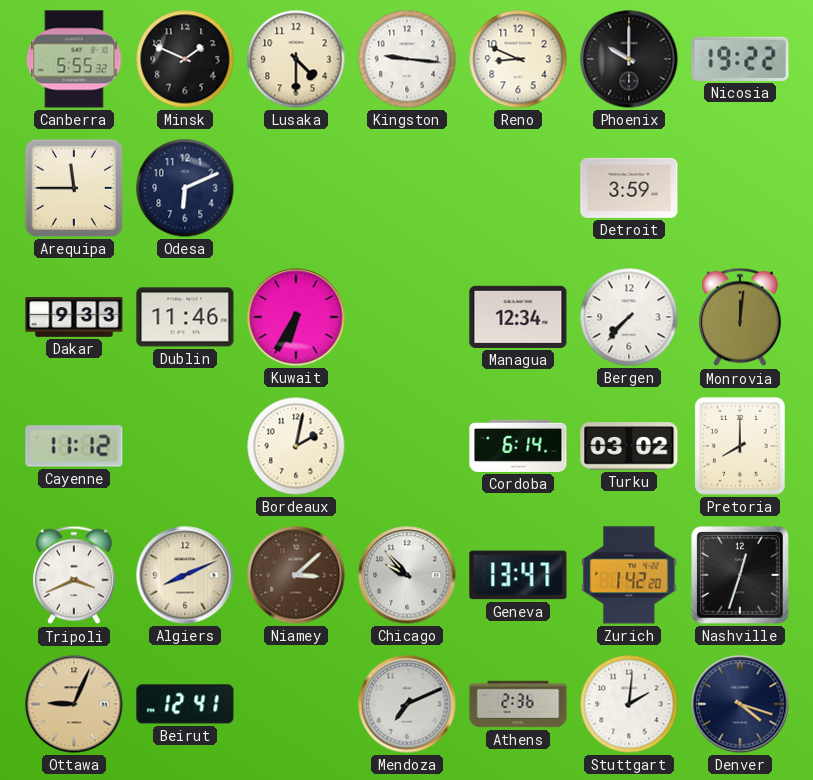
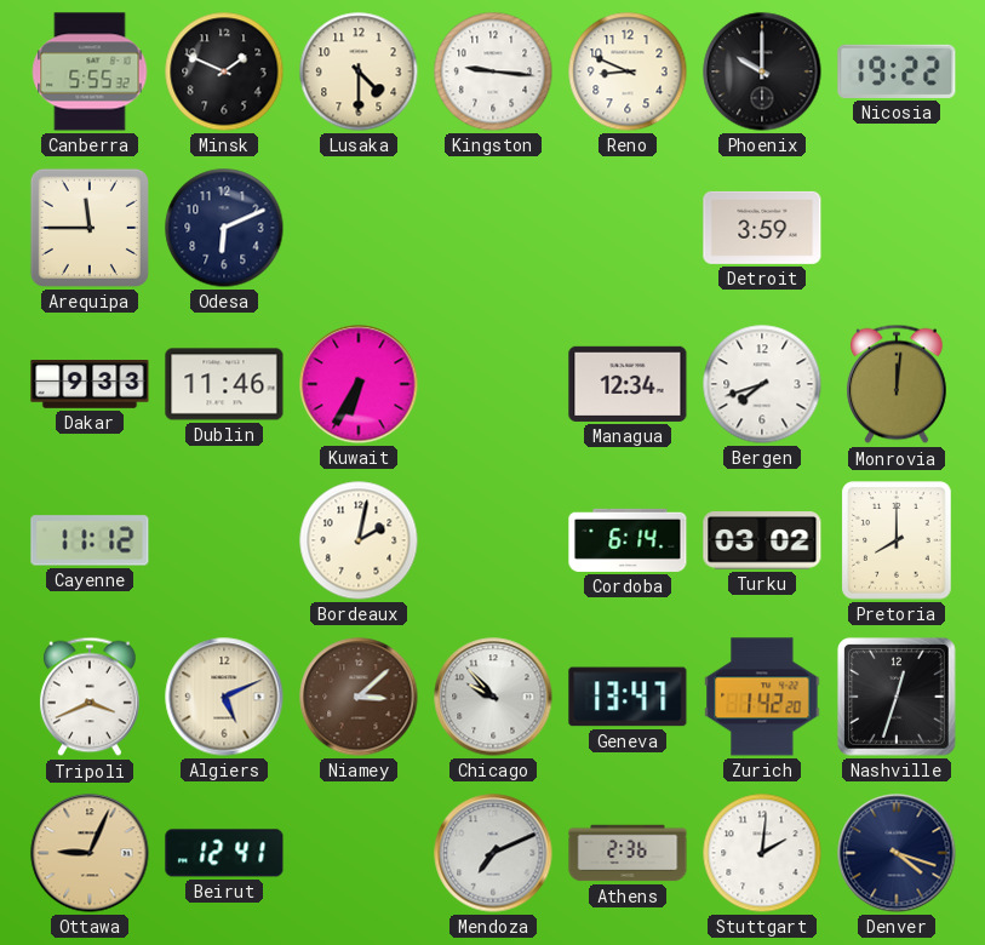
Bergen: 7:37 -> 7:42 (762, 384)
Algiers: 8:11 -> 5:11 (224, 697)
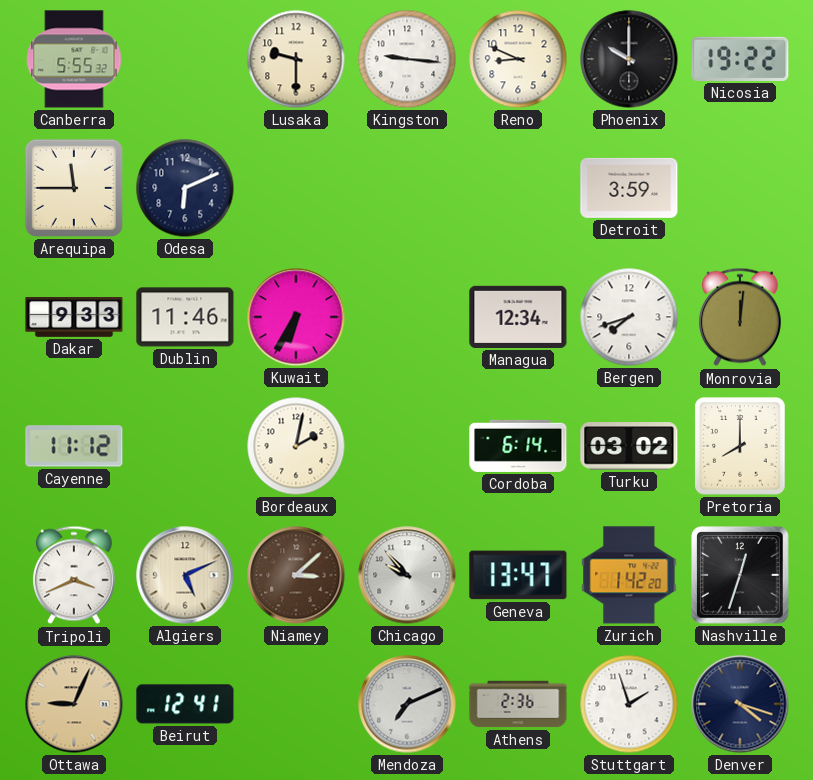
Minsk: 1:49 -> none (224, 71)
Lusaka: 4:30 -> 9:30 (296, 59)
Stuttgart: 2:01 -> 1:57 (629, 704)
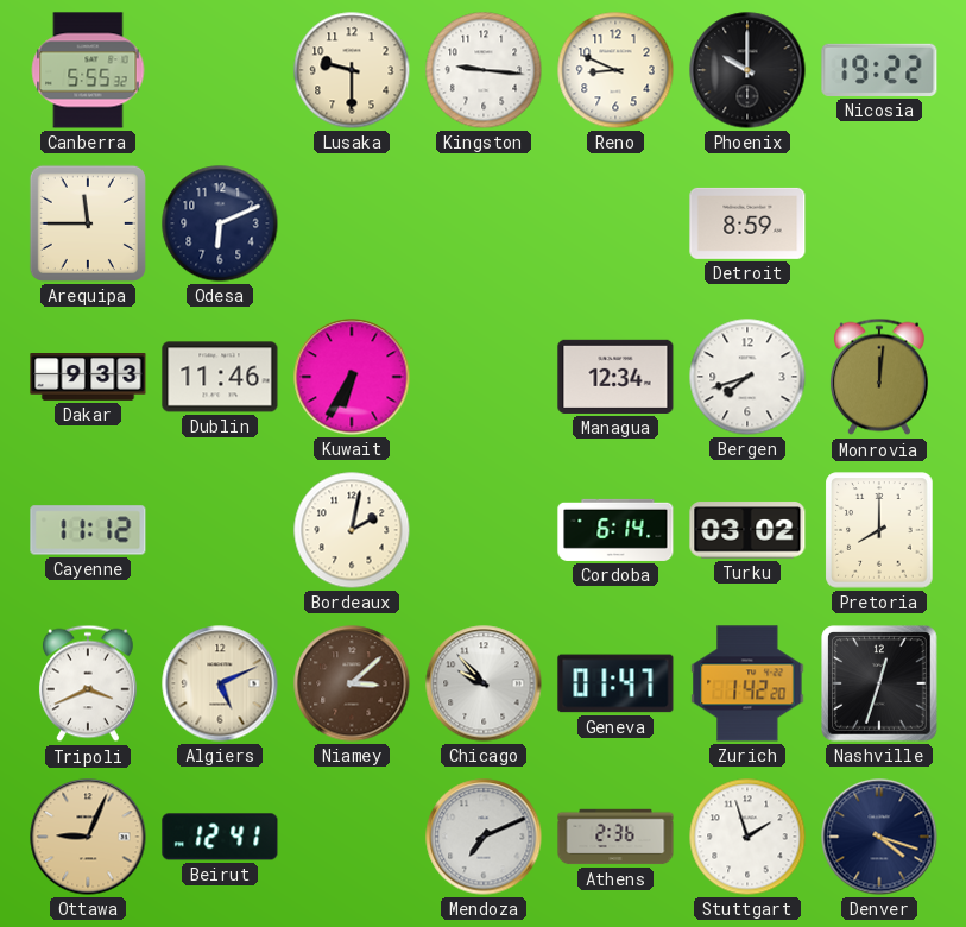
Detroit: 3:59 -> 8:59 (747, 223)
Geneva: 13:47 -> 01:47 (615, 683)
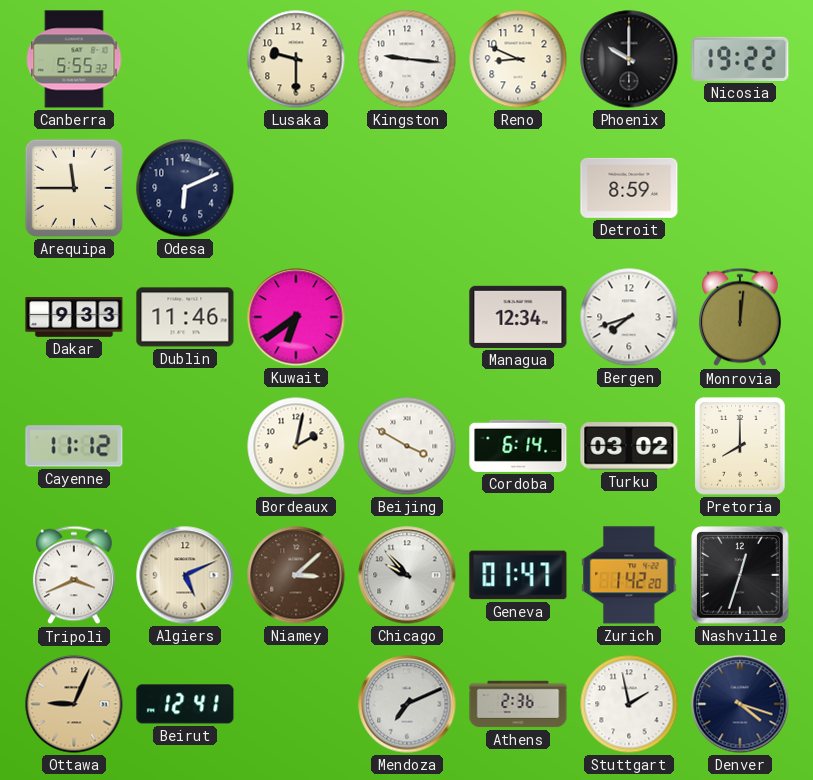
Kuwait: 6:35 -> 6:39 (296, 317)
Beijing: none -> 3:50 (407, 446)
Stuttgart: 1:57 -> 1:58 (629, 704)
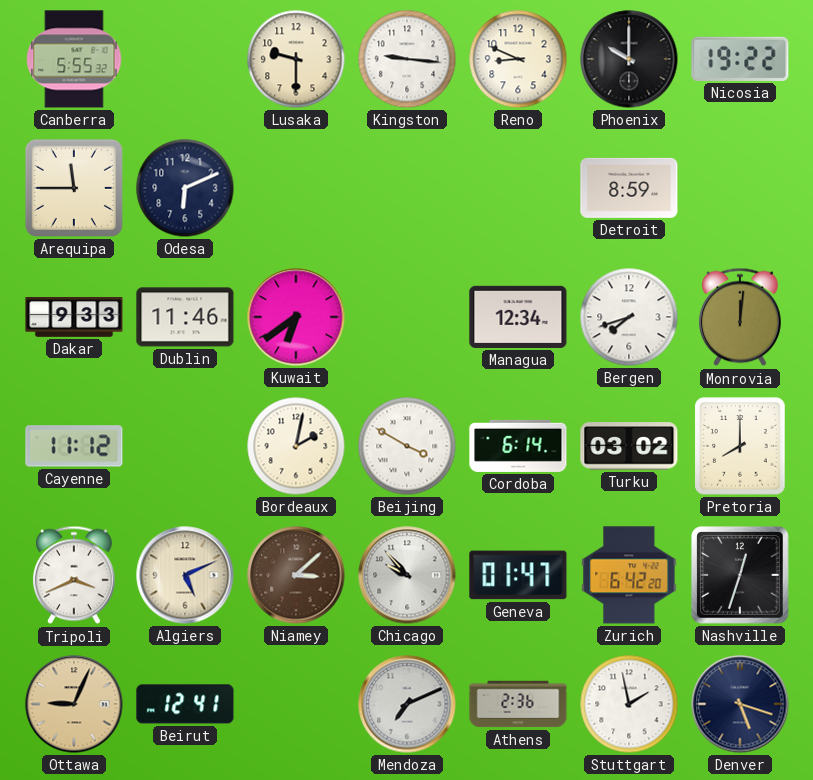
Zurich: 1:42 -> 6:42 (629, 575)
Denver: 4:18 -> 5:18 (740, 704)
